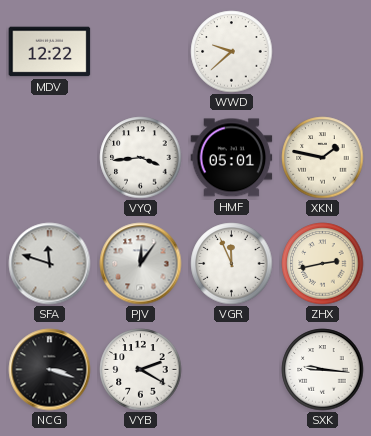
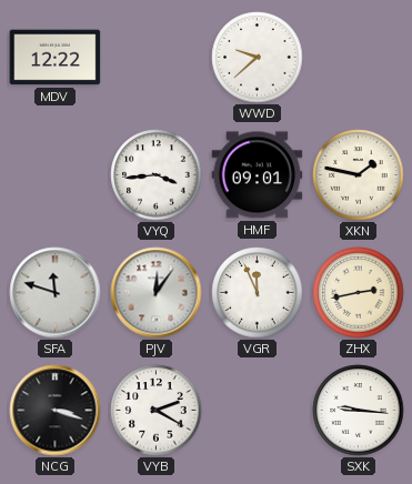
HMF: 05:01 -> 09:01 (258, 175)
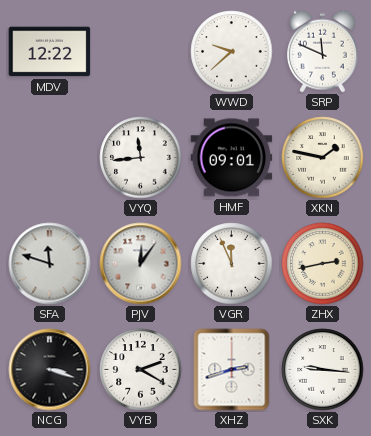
SRP: none -> 11:49 (323, 51)
VYQ: 3:44 -> 11:44 (141, 158)
XHZ: none -> 2:42 (232, 370)
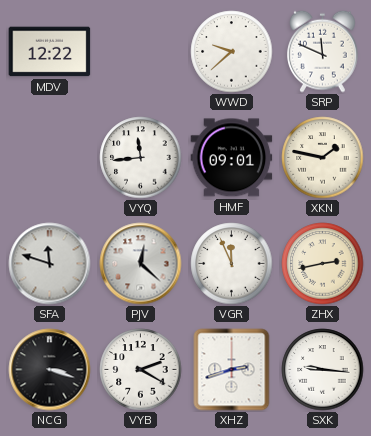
PJV: 12:06 -> 12:22 (141, 264)
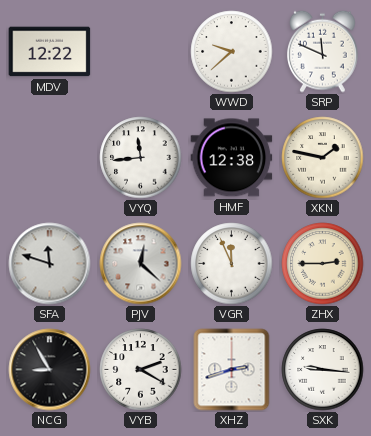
HMF: 09:01 -> 12:38 (232, 158)
ZHX: 2:43 -> 2:45 (323, 264)
NCG: 3:18 -> 8:55 (50, 370)
